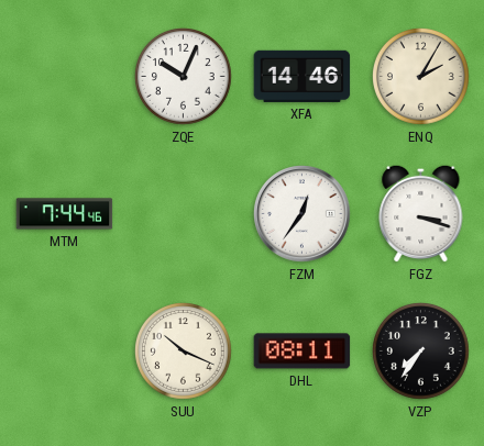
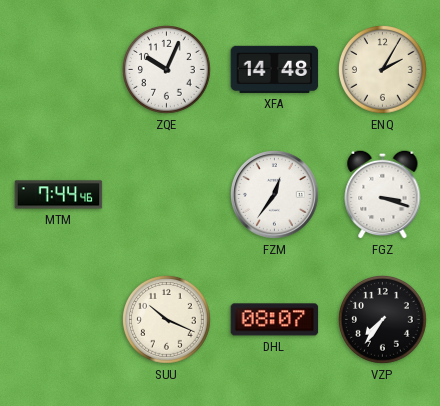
XFA: 14:46 -> 14:48 (275, 69)
DHL: 08:11 -> 08:07 (275, 320)
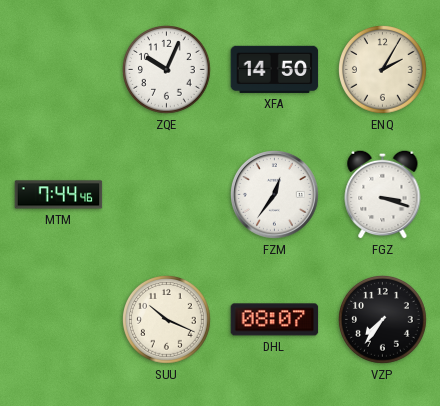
XFA: 14:48 -> 14:50 (275, 69)
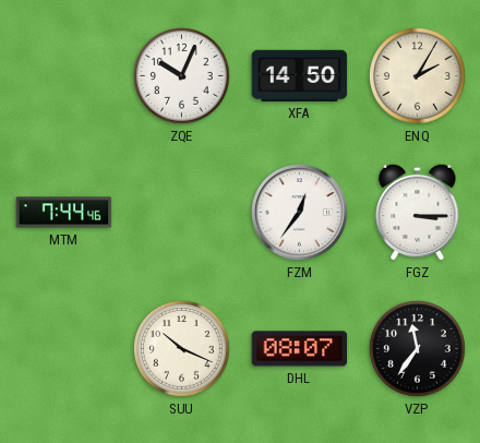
FGZ: 3:18 -> 3:15 (418, 212)
VZP: 7:36 -> 11:36 (418, 349)
